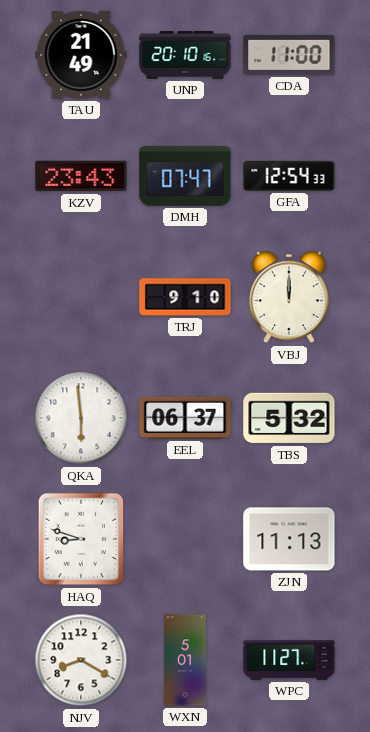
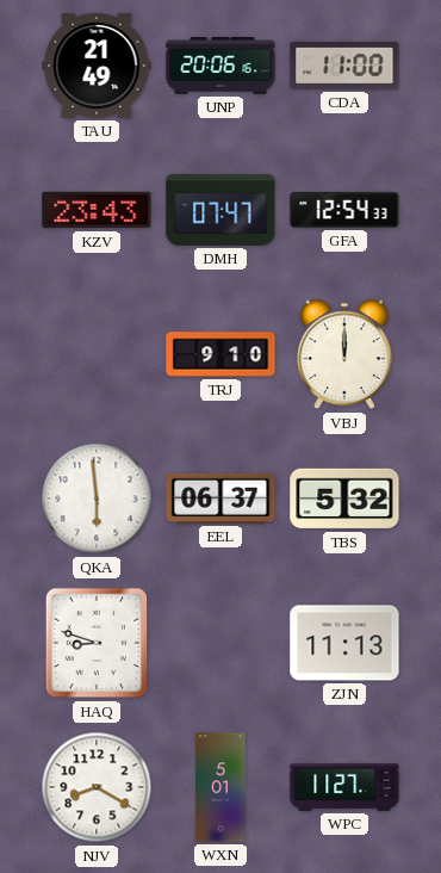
UNP: 20:10 -> 20:06 (220, 66)
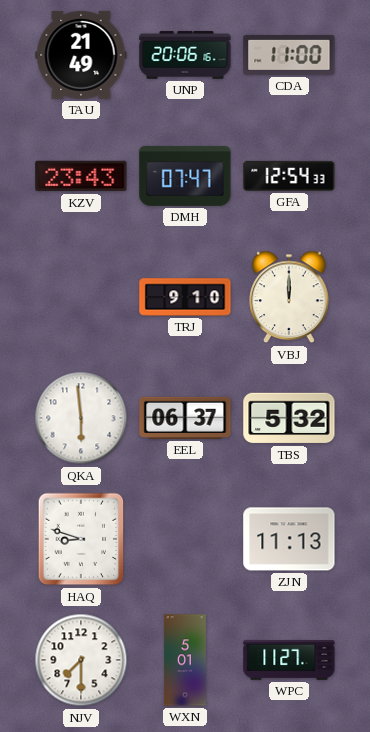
NJV: 8:20 -> 7:30 (81, 660)
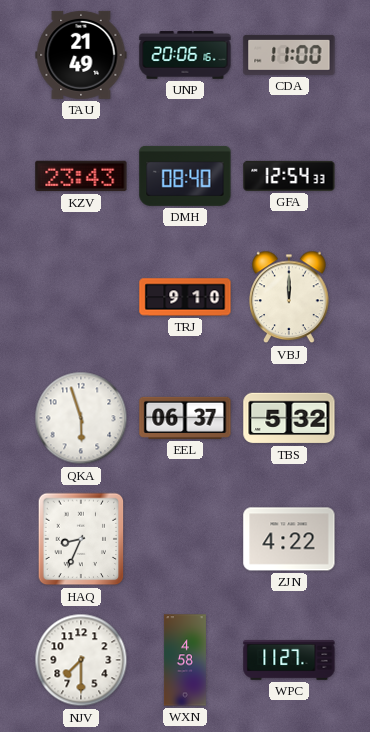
DMH: 07:47 -> 08:40 (185, 176)
QKA: 5:59 -> 5:57 (81, 418)
HAQ: 8:48 -> 8:34 (81, 539)
ZJN: 11:13 -> 4:22 (289, 539)
WXN: 5:01 -> 4:58 (185, 660)
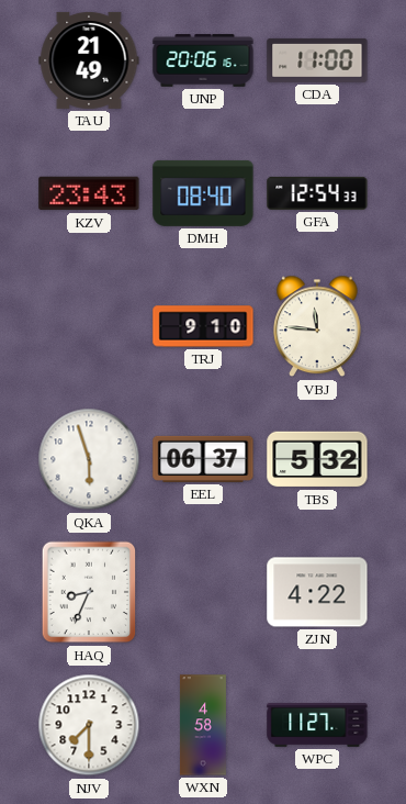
VBJ: 12:00 -> 11:46 (317, 326)
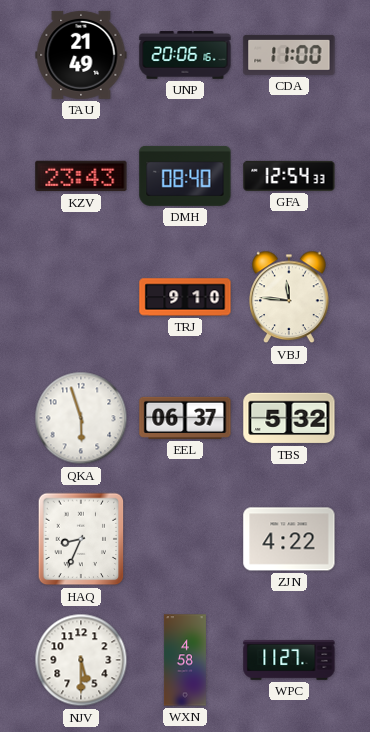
NJV: 7:30 -> 5:30 (81, 660)
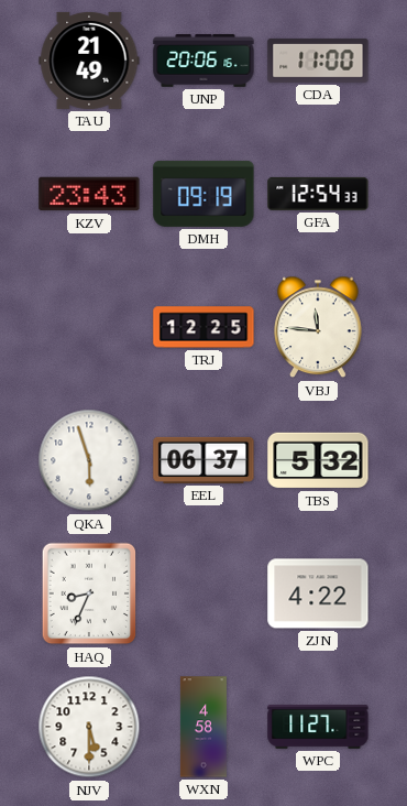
DMH: 08:40 -> 09:19 (204, 194)
TRJ: 9:10 -> 12:25 (204, 327)
